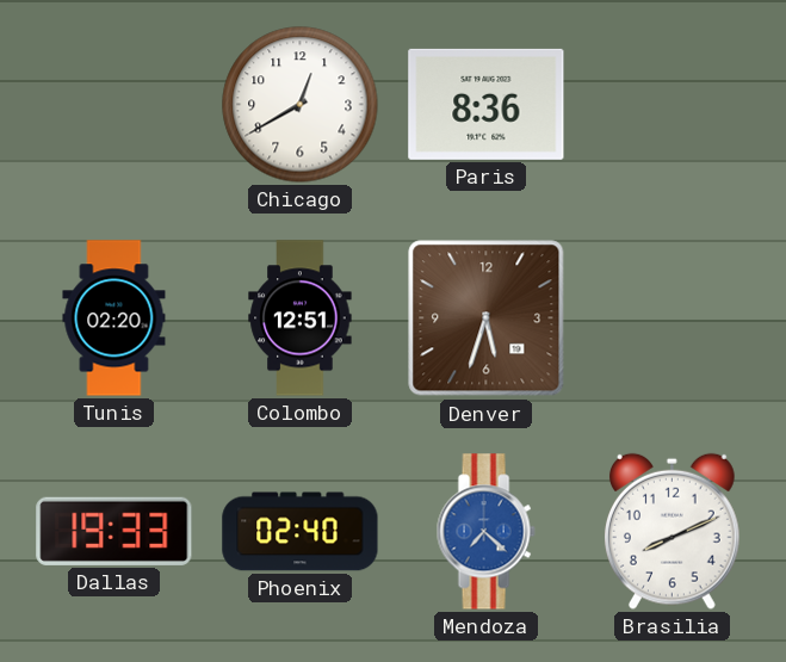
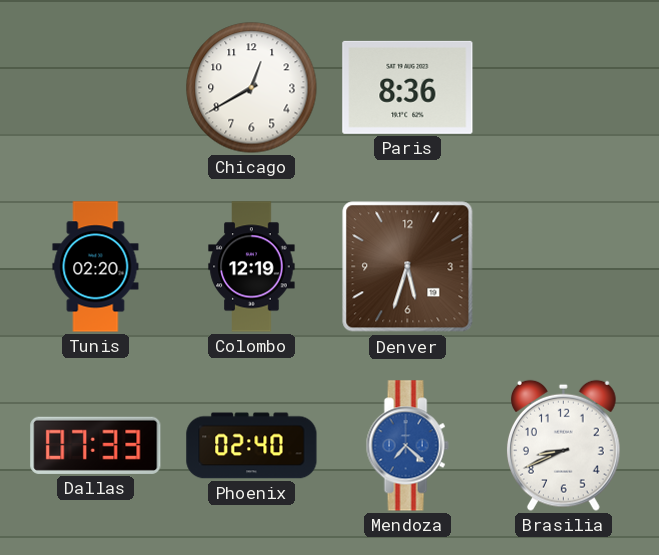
Colombo: 12:51 -> 12:19 (252, 267)
Dallas: 19:33 -> 07:33 (96, 445)
Brasilia: 8:11 -> 8:41 (563, 445)
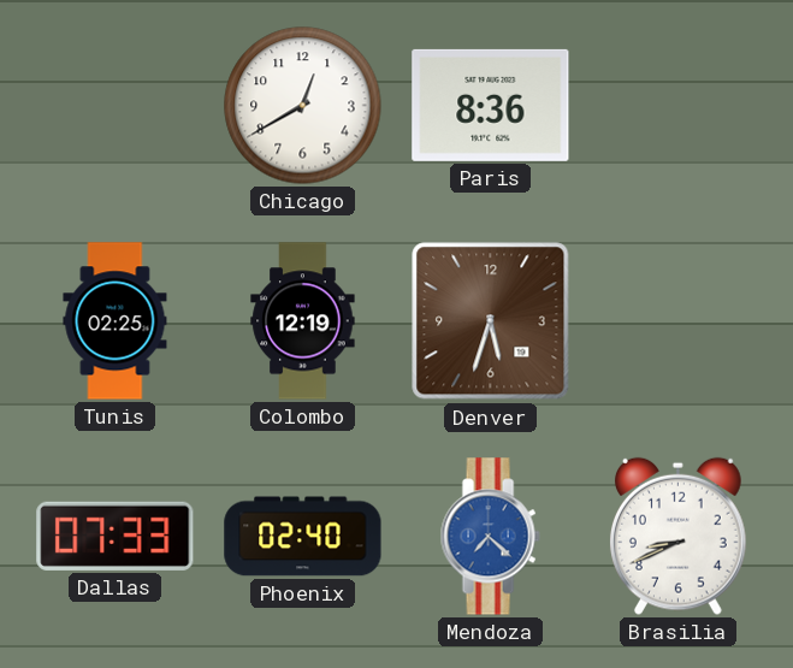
Tunis: 02:20 -> 02:25 (116, 321)
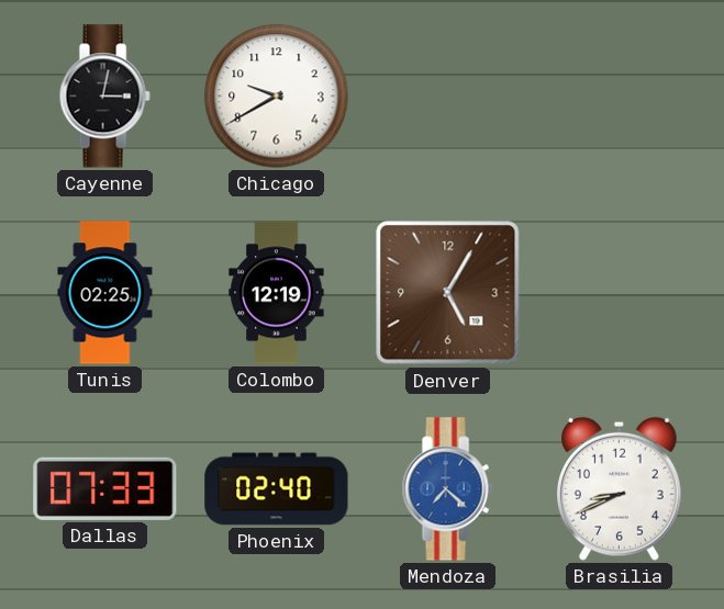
Cayenne: none -> 3:02 (104, 97)
Chicago: 12:40 -> 9:40 (277, 97)
Paris: 8:36 -> none (491, 105)
Denver: 5:33 -> 5:05 (448, 293)
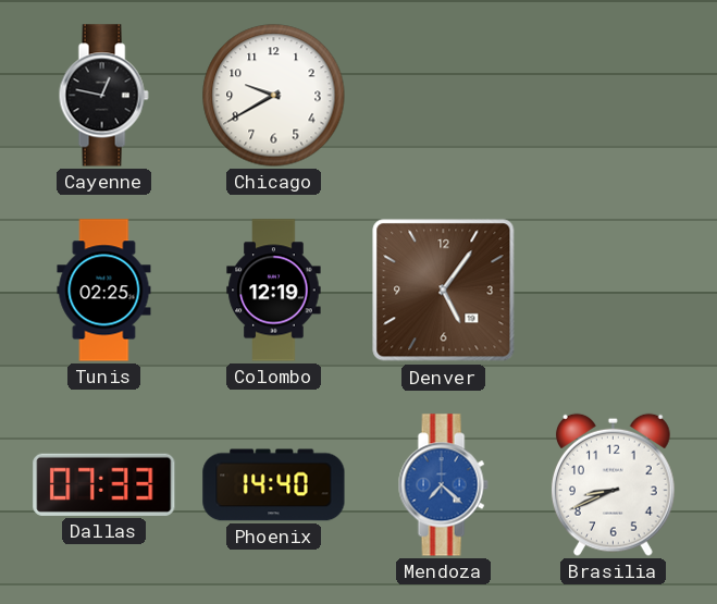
Cayenne: 3:02 -> 12:47 (103, 96)
Denver: 5:05 -> 5:06 (444, 291)
Phoenix: 02:40 -> 14:40 (274, 485)
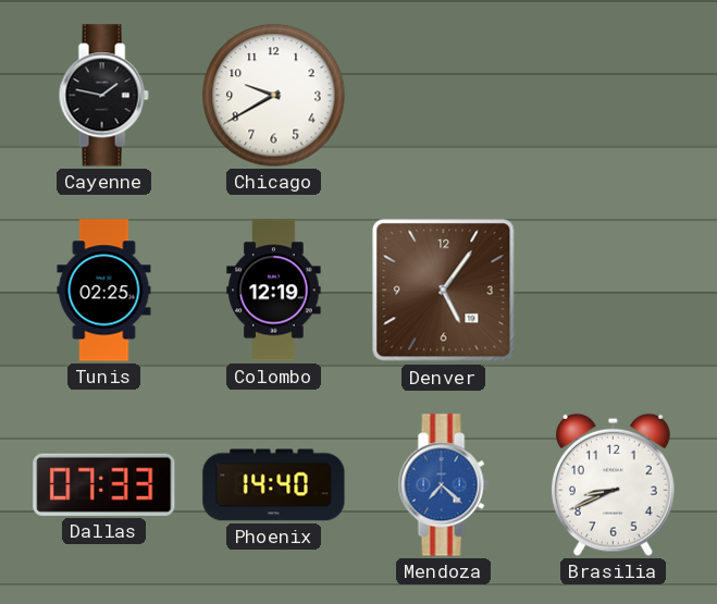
Cayenne: 12:47 -> 1:47 (103, 96)
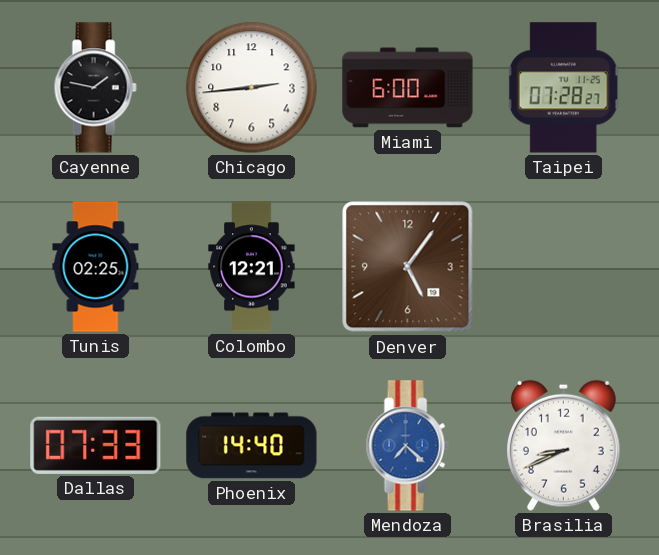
Chicago: 9:40 -> 2:44 (252, 88)
Miami: none -> 6:00 (408, 88)
Taipei: none -> 07:28 (564, 88)
Colombo: 12:19 -> 12:21 (252, 267)
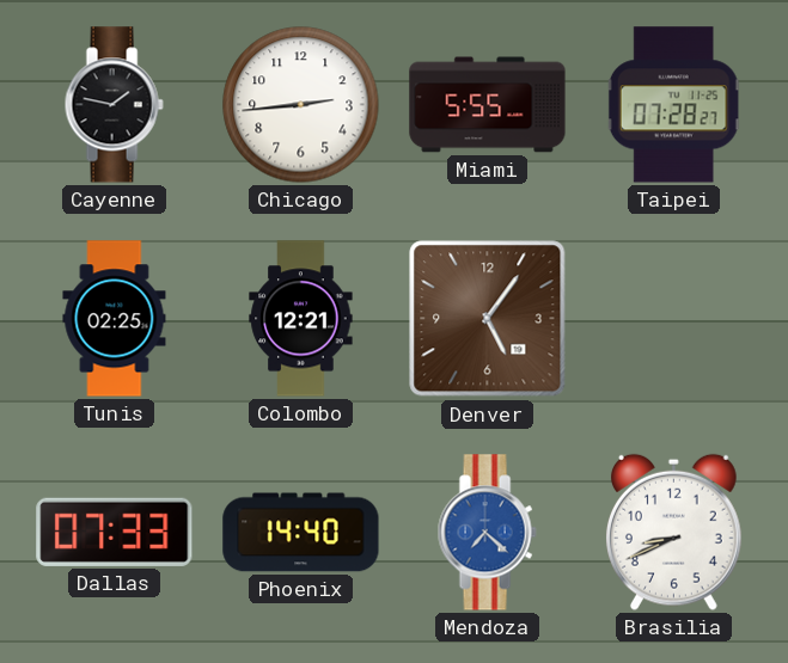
Miami: 6:00 -> 5:55 (488, 105)
